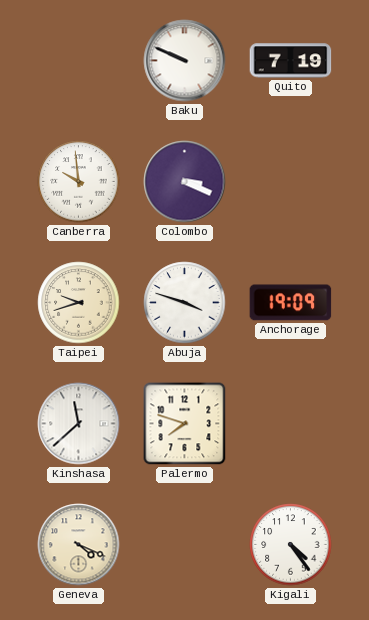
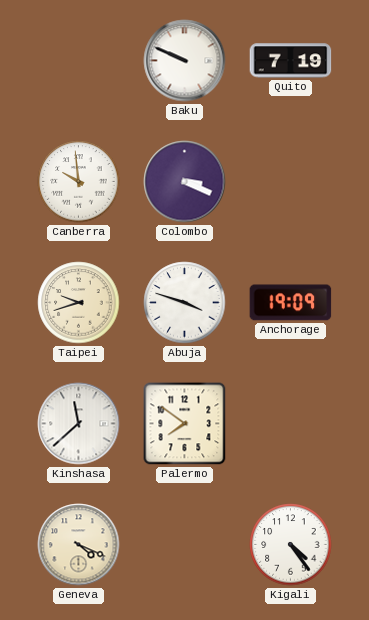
Palermo: 7:48 -> 7:51 (185, 424)
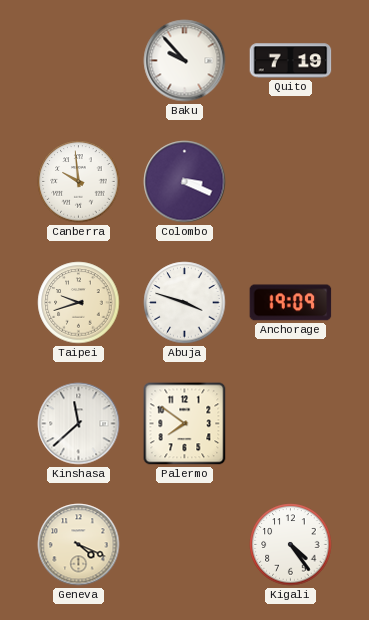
Baku: 9:49 -> 9:53 (185, 61)
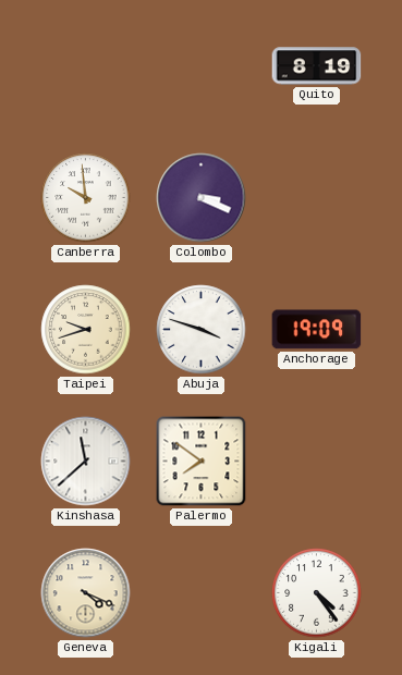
Baku: 9:53 -> none (185, 61)
Quito: 7:19 -> 8:19 (317, 66)
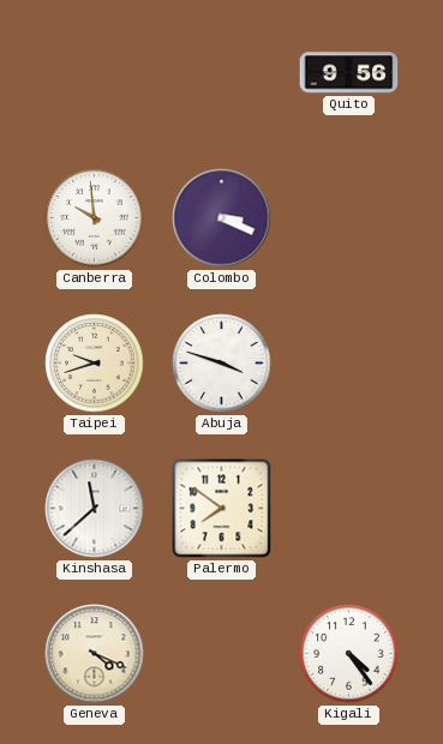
Quito: 8:19 -> 9:56 (349, 73)
Anchorage: 19:09 -> none (317, 330)
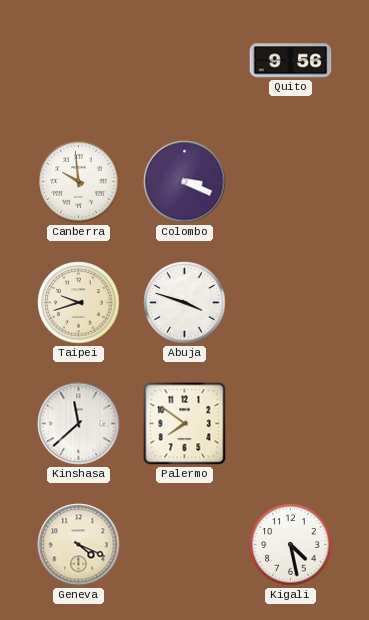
Kigali: 4:24 -> 4:28 (291, 545)
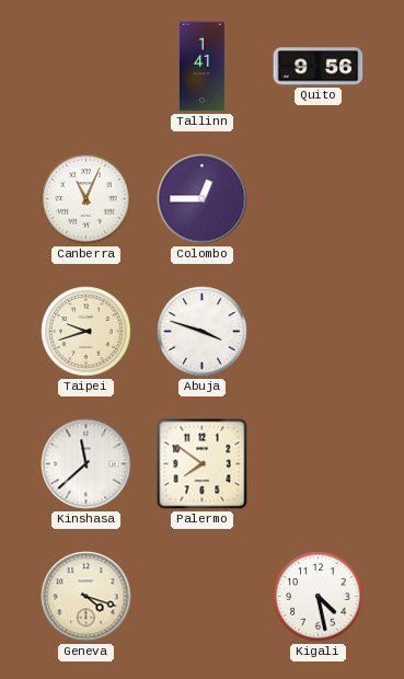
Tallinn: none -> 1:41 (201, 67)
Canberra: 9:59 -> 11:04 (86, 199)
Colombo: 3:19 -> 12:45 (203, 199)
Geneva: 4:19 -> 4:18 (86, 597)
